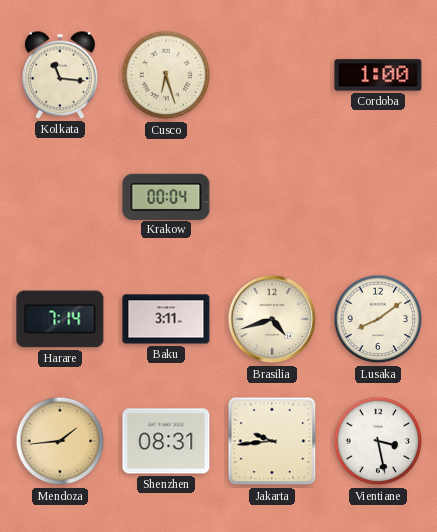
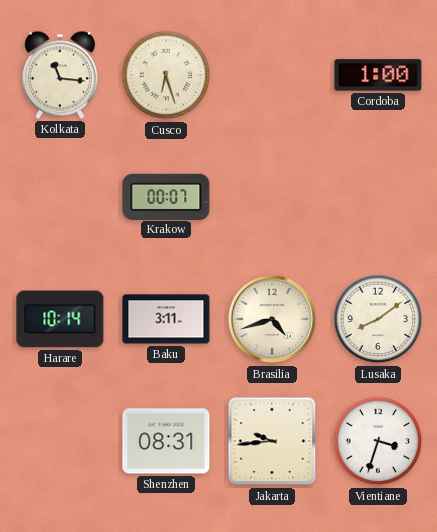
Krakow: 00:04 -> 00:07 (166, 196)
Harare: 7:14 -> 10:14 (60, 319)
Mendoza: 1:44 -> none (60, 441)
Vientiane: 3:28 -> 3:33 (378, 441)
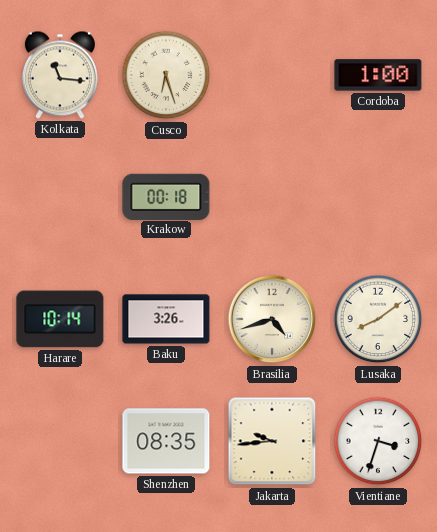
Krakow: 00:07 -> 00:18 (166, 196)
Baku: 3:11 -> 3:26 (166, 319)
Shenzhen: 08:31 -> 08:35 (166, 441)
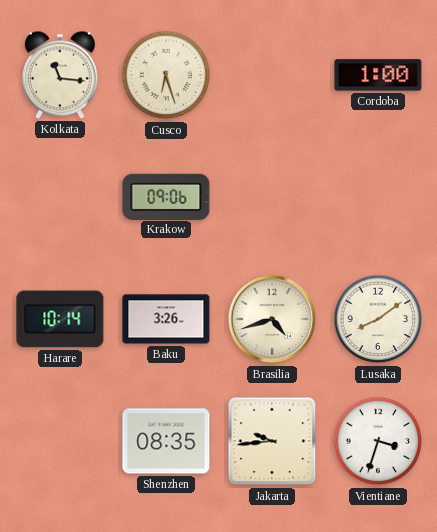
Krakow: 00:18 -> 09:06 (166, 196)
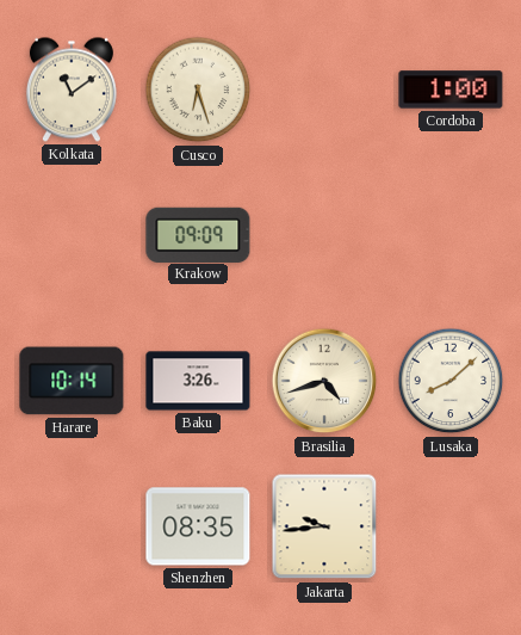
Kolkata: 11:16 -> 11:09 (72, 90)
Krakow: 09:06 -> 09:09 (198, 234)
Lusaka: 8:09 -> 8:08 (451, 381)
Vientiane: 3:33 -> none (378, 441)
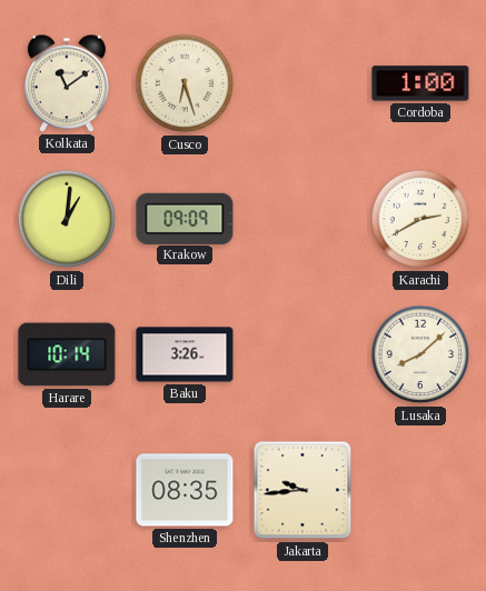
Dili: none -> 1:01 (67, 219)
Karachi: none -> 2:40 (420, 219)
Brasilia: 4:42 -> none (324, 381)
